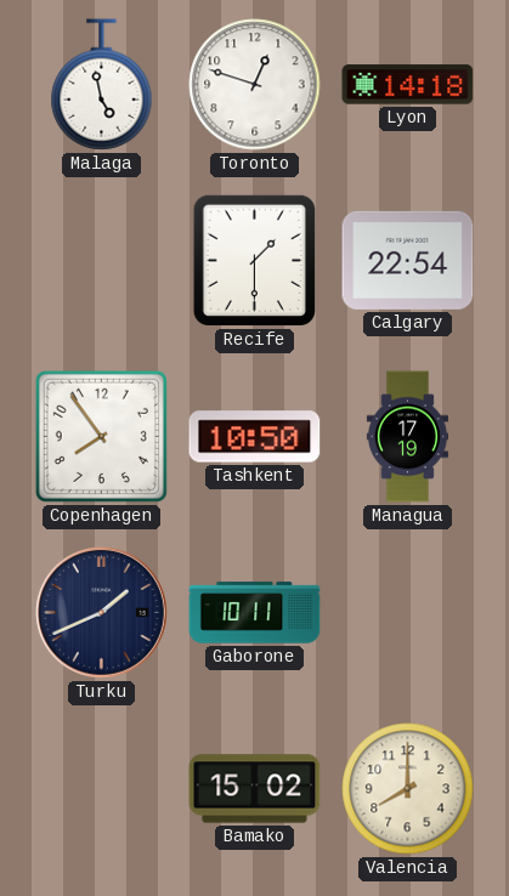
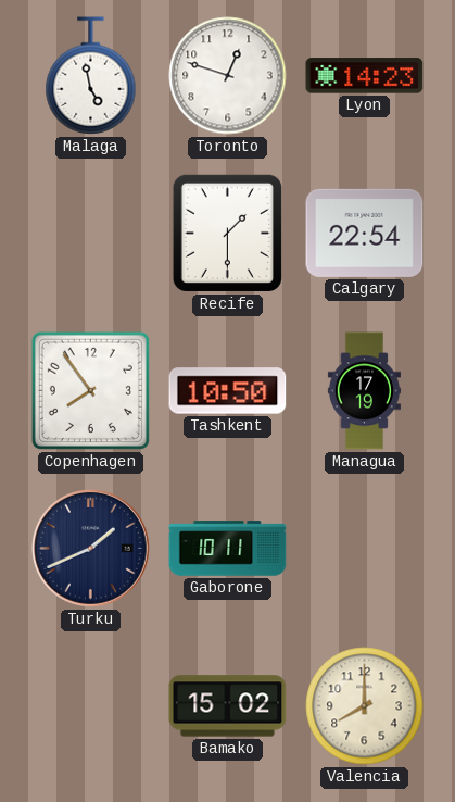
Lyon: 14:18 -> 14:23 (365, 76)
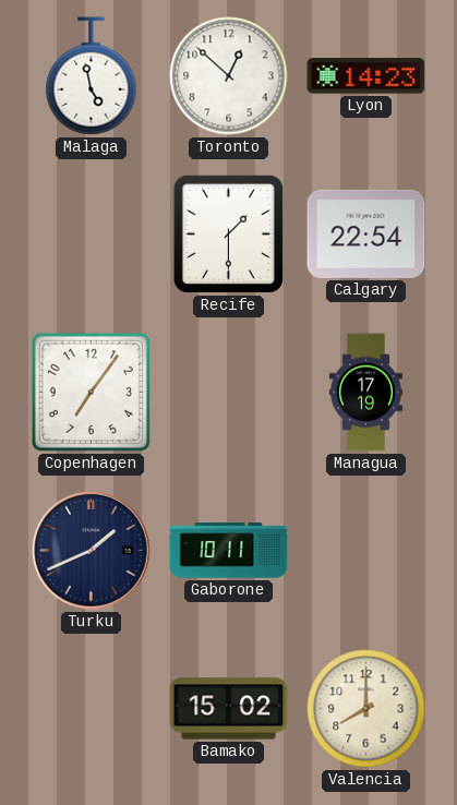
Toronto: 12:48 -> 12:52 (229, 76)
Copenhagen: 7:54 -> 7:06 (91, 392)
Tashkent: 10:50 -> none (228, 391)
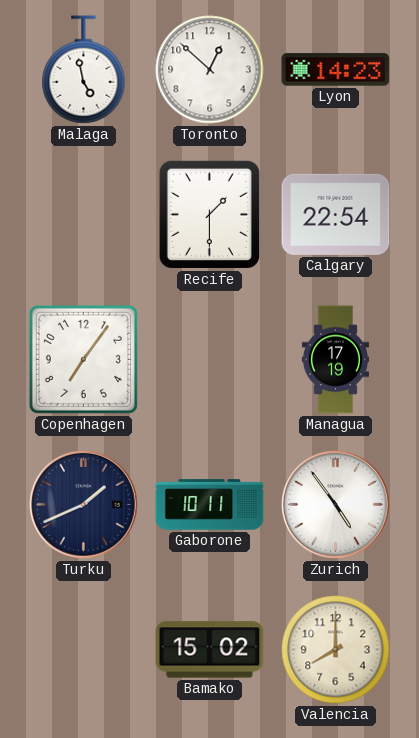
Zurich: none -> 4:54 (336, 505)
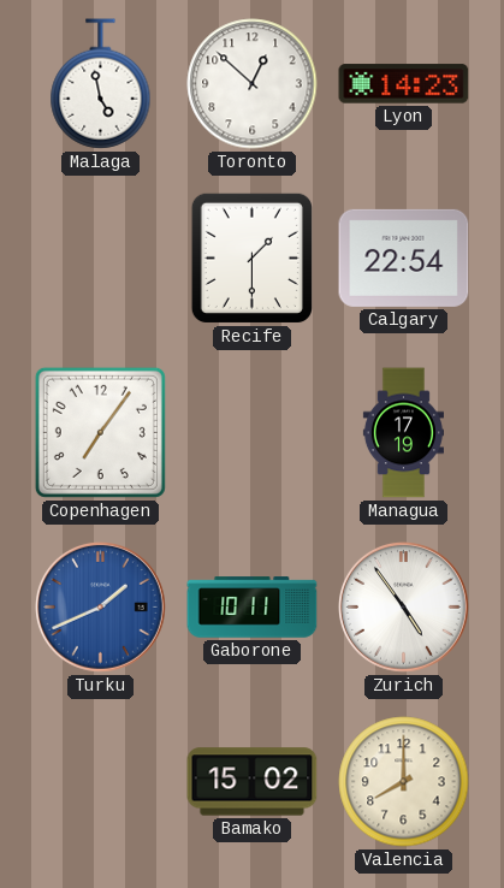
Turku dial: navy -> blue (101, 608)
